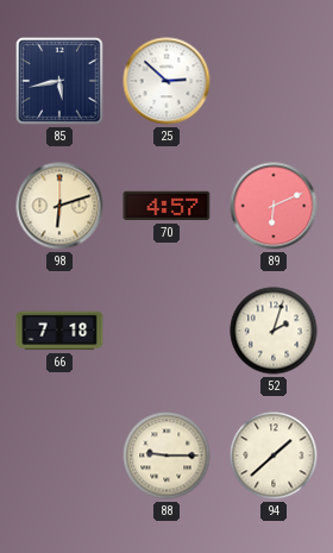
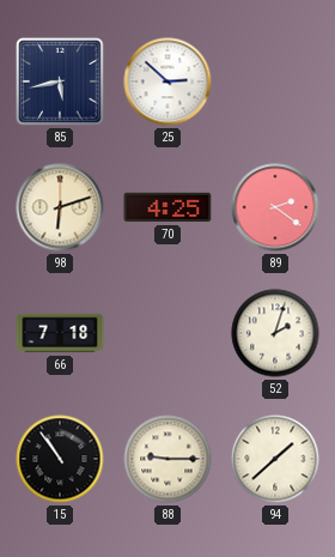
70: 4:57 -> 4:25 (167, 207)
89: 6:11 -> 2:21 (275, 207)
15: none -> 10:54 (60, 459)
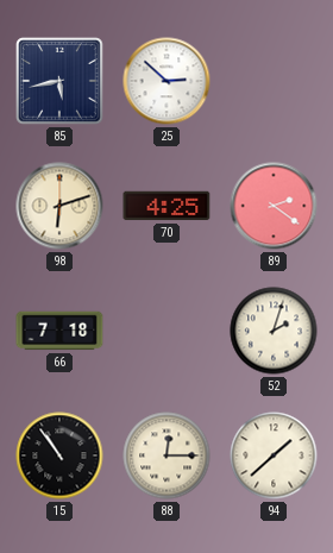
88: 9:15 -> 12:15 (166, 455)
